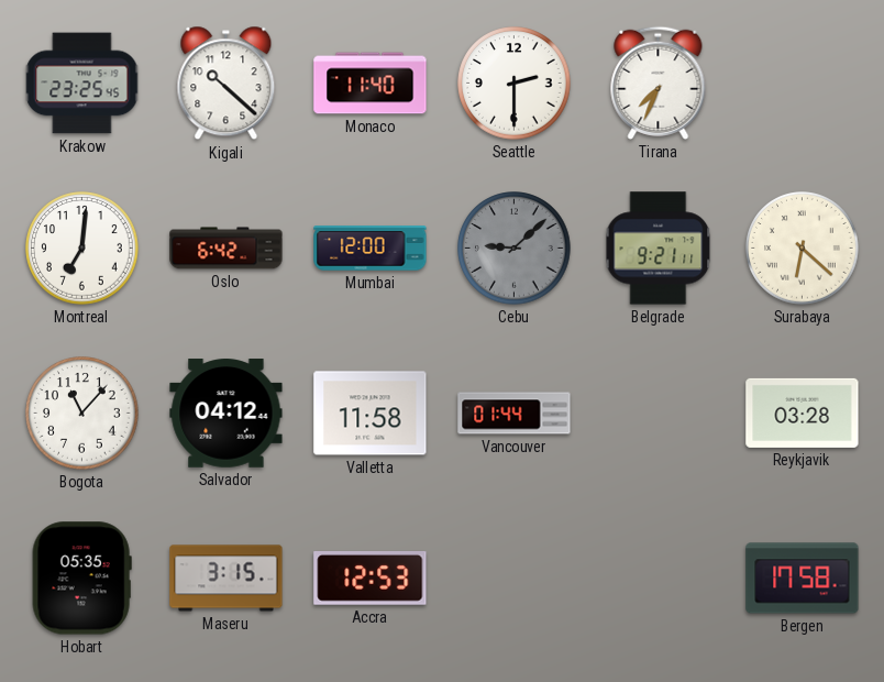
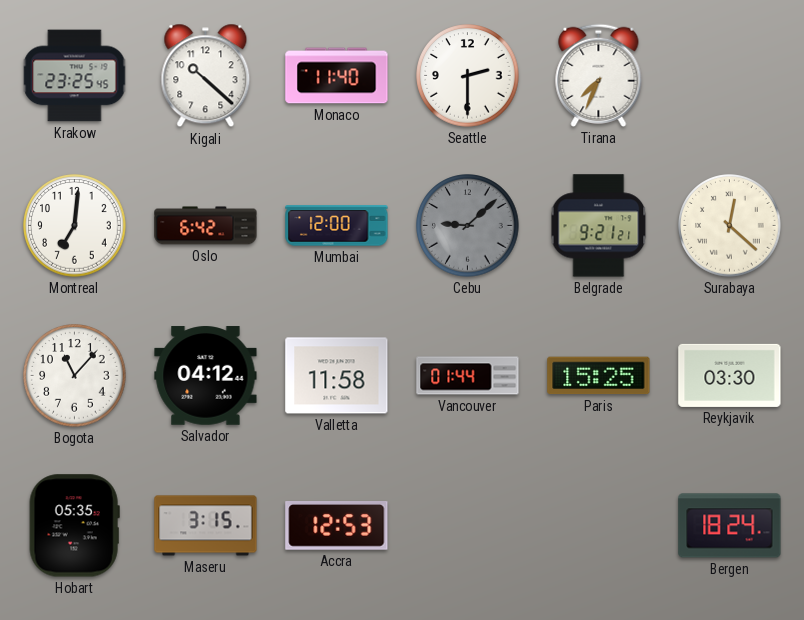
Belgrade: 9:21:11 -> 9:21:21 (599, 226)
Surabaya: 6:22 -> 12:22 (730, 226)
Paris: none -> 15:25 (599, 376)
Reykjavik: 03:28 -> 03:30 (730, 375)
Bergen: 17:58 -> 18:24 (730, 526)
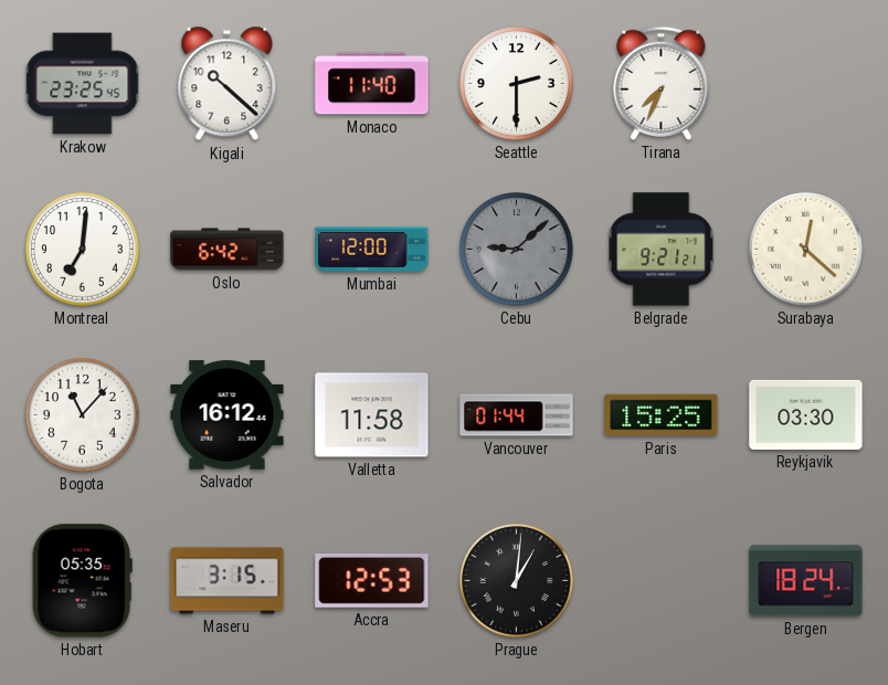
Salvador: 04:12 -> 16:12 (228, 415)
Prague: none -> 1:01 (517, 581)
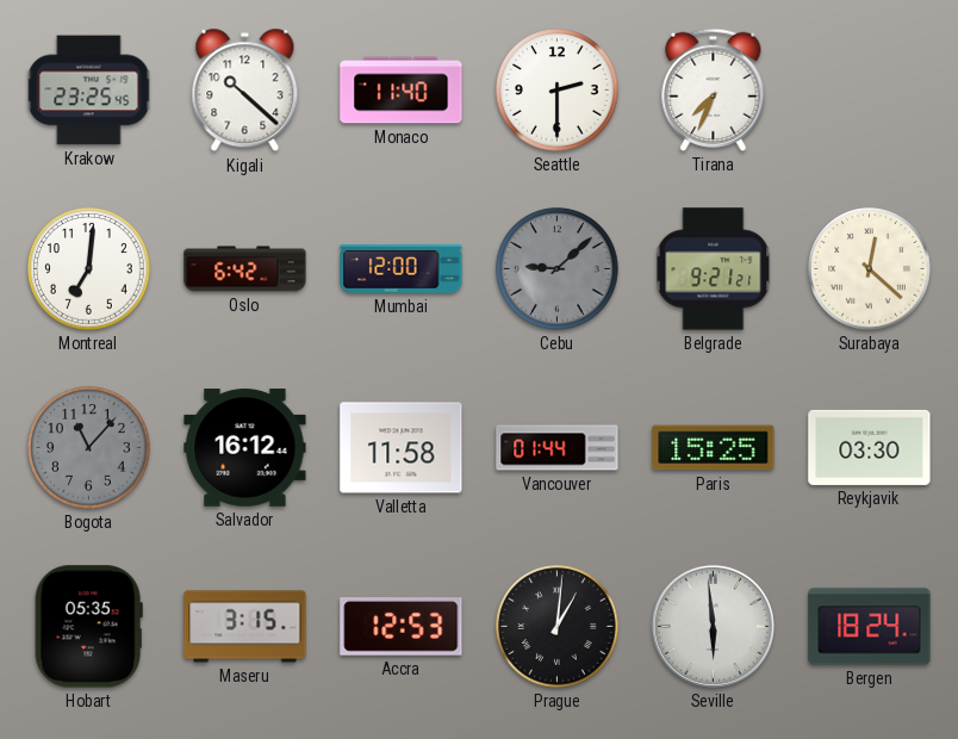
Bogota dial: white -> grey (89, 448)
Seville: none -> 5:59 (713, 626)
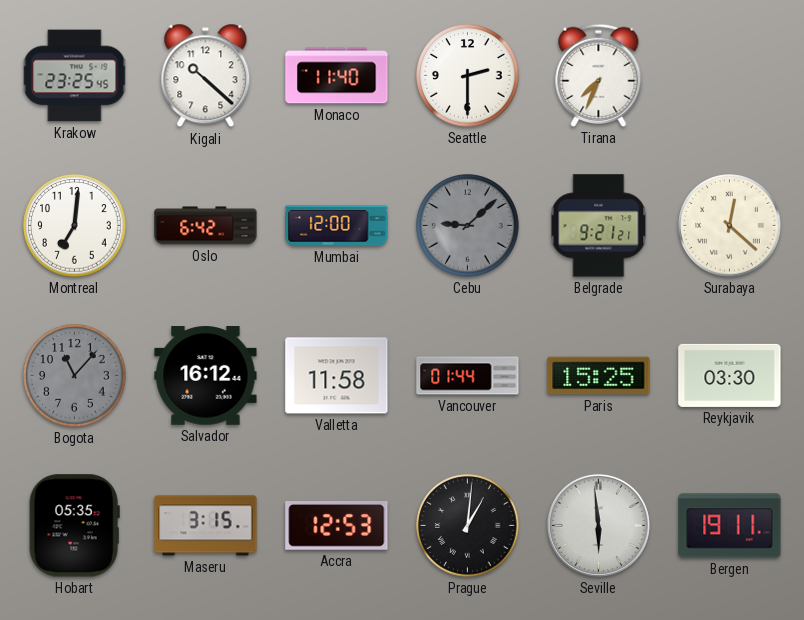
Bergen: 18:24 -> 19:11 (730, 526)
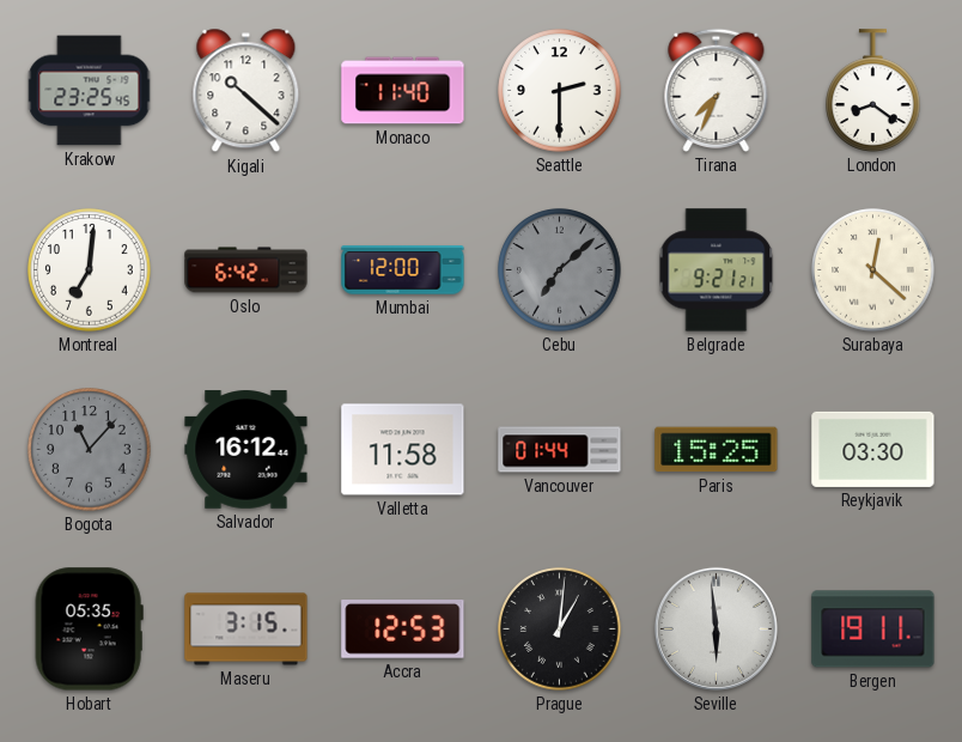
London: none -> 8:21 (873, 91)
Cebu: 9:08 -> 7:08 (560, 270)
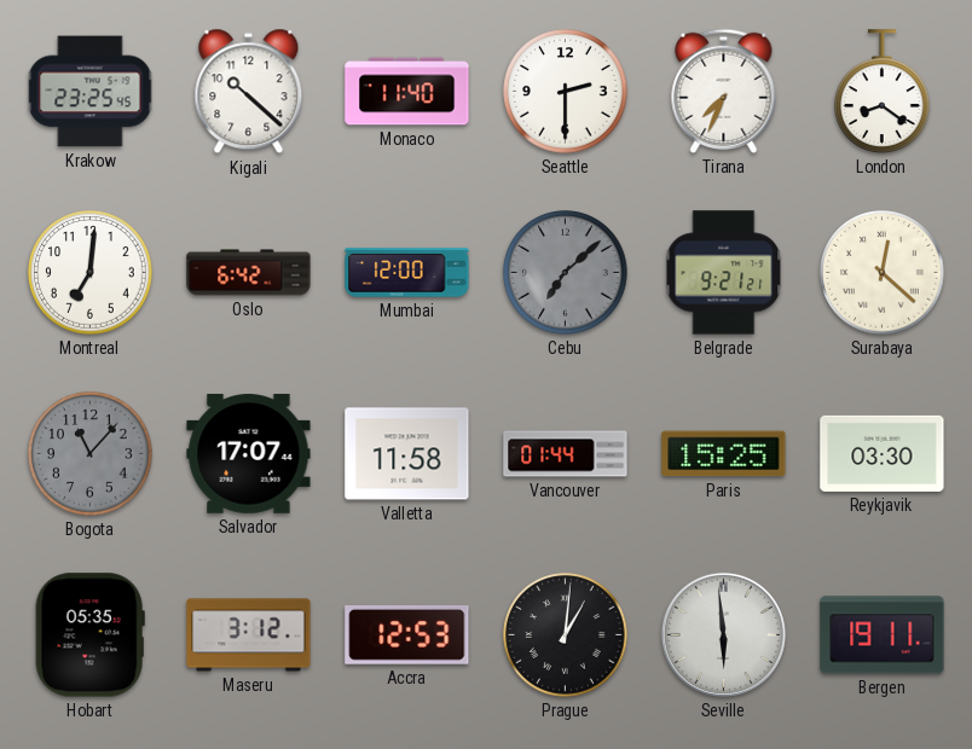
Salvador: 16:12 -> 17:07 (249, 454)
Maseru: 3:15 -> 3:12 (249, 635)
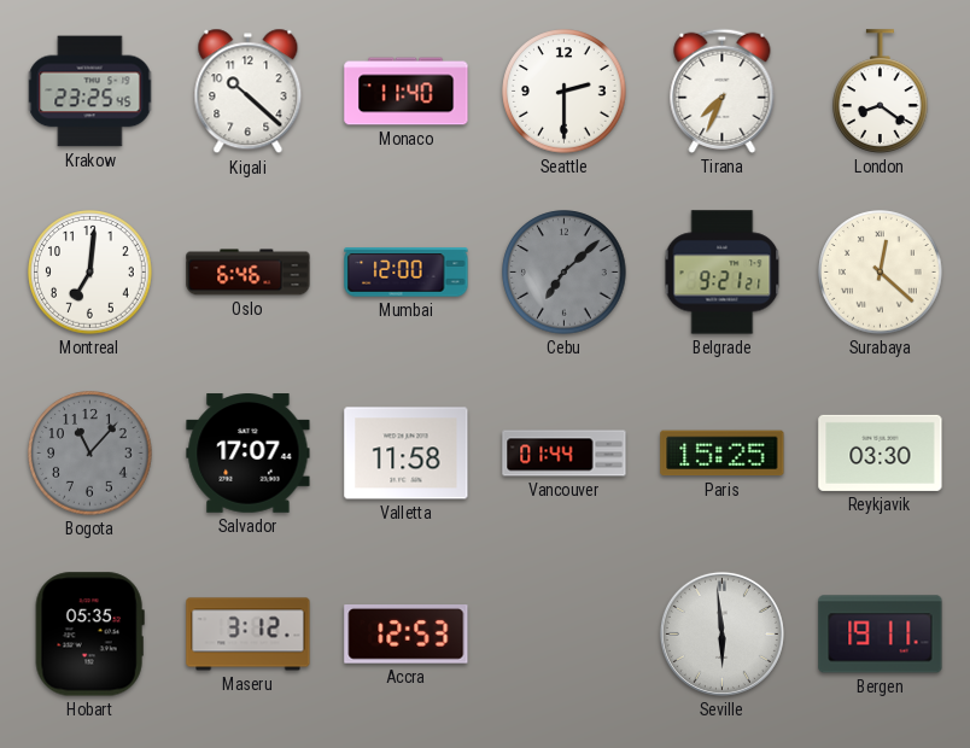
Oslo: 6:42 -> 6:46 (249, 273)
Prague: 1:01 -> none (566, 635)
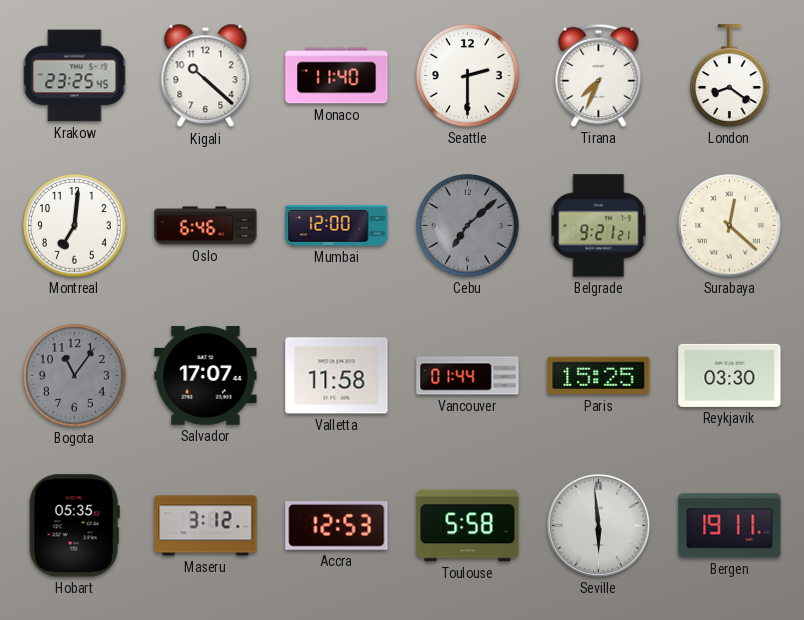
Bogota: 11:07 -> 11:06 (75, 376)
Toulouse: none -> 5:58 (468, 526)
